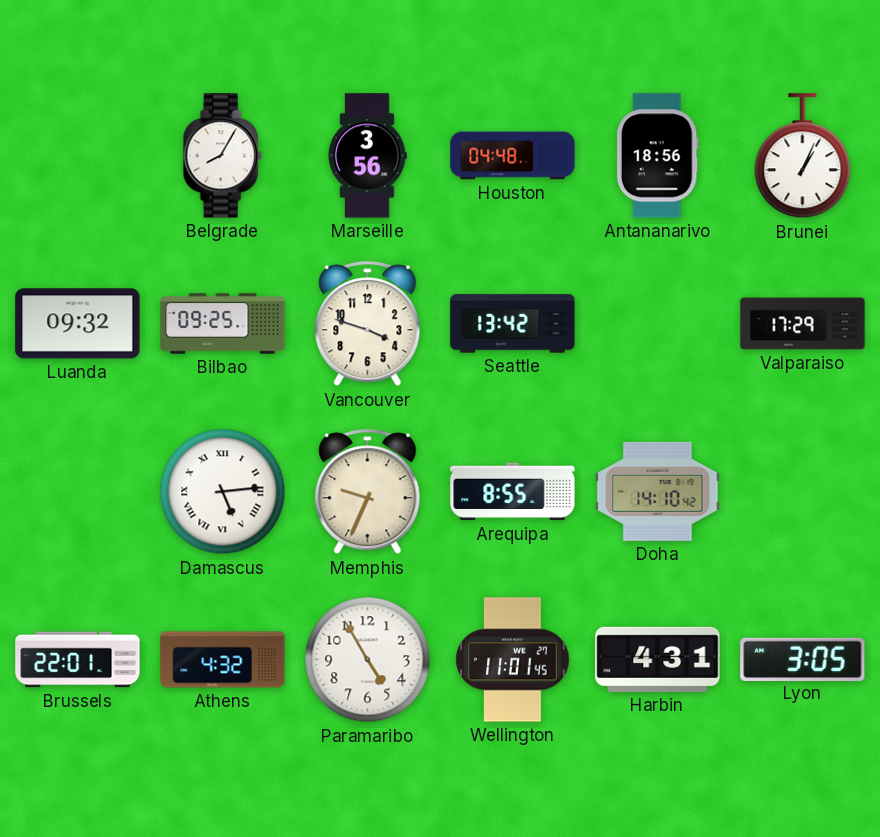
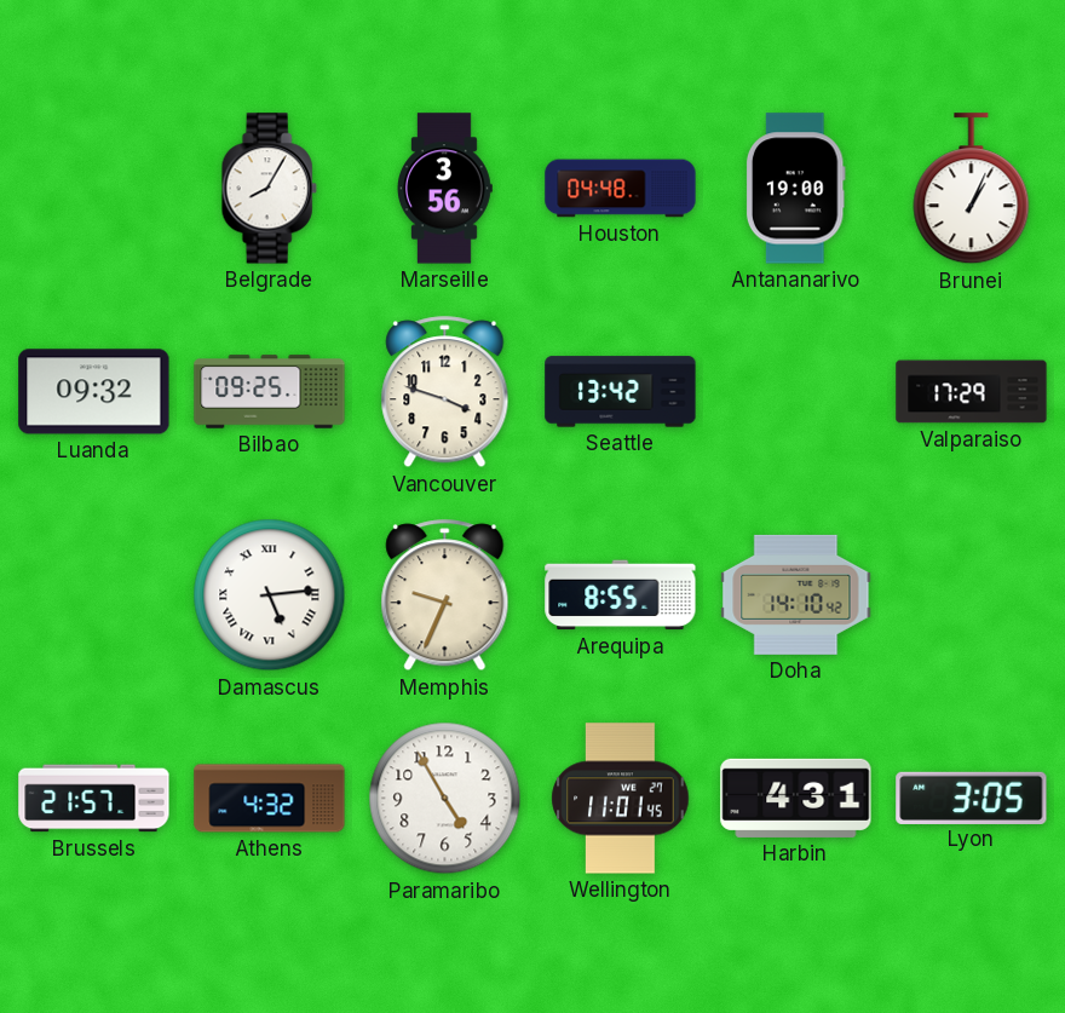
Antananarivo: 18:56 -> 19:00 (795, 189)
Brussels: 22:01 -> 21:57 (94, 799)
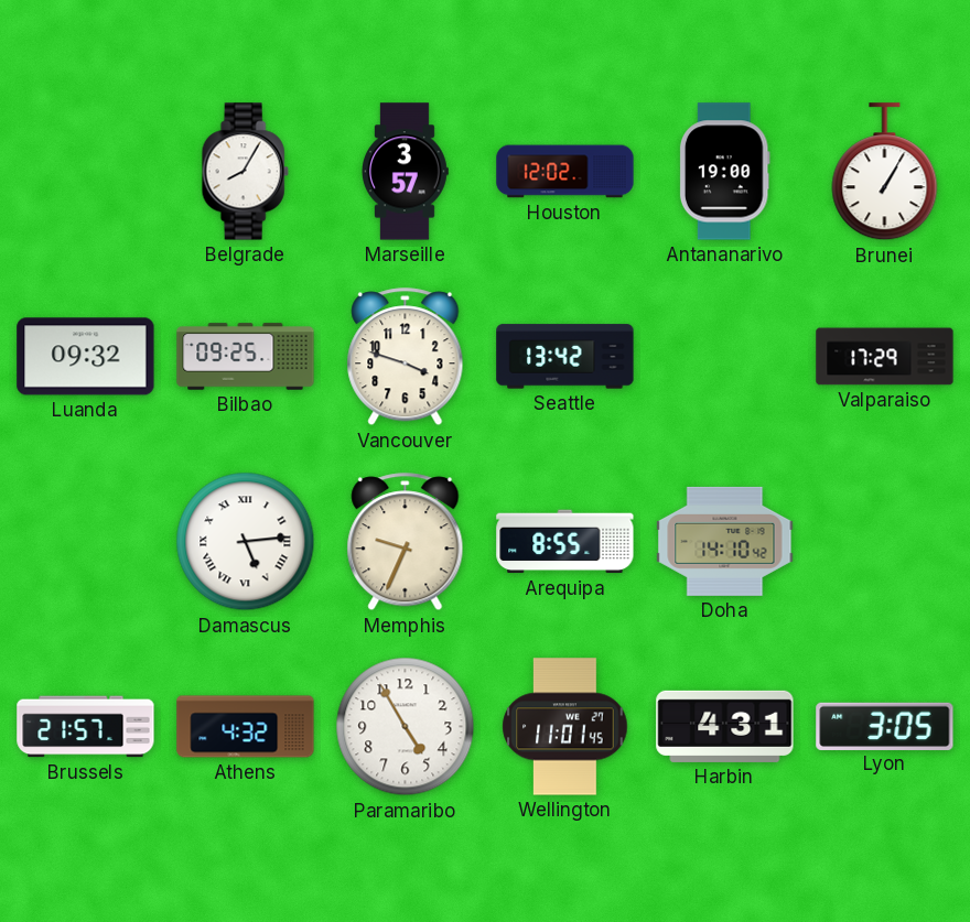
Marseille: 3:56 -> 3:57 (406, 172)
Houston: 04:48 -> 12:02 (565, 172)
Brunei: 1:04 -> 1:05 (885, 172)
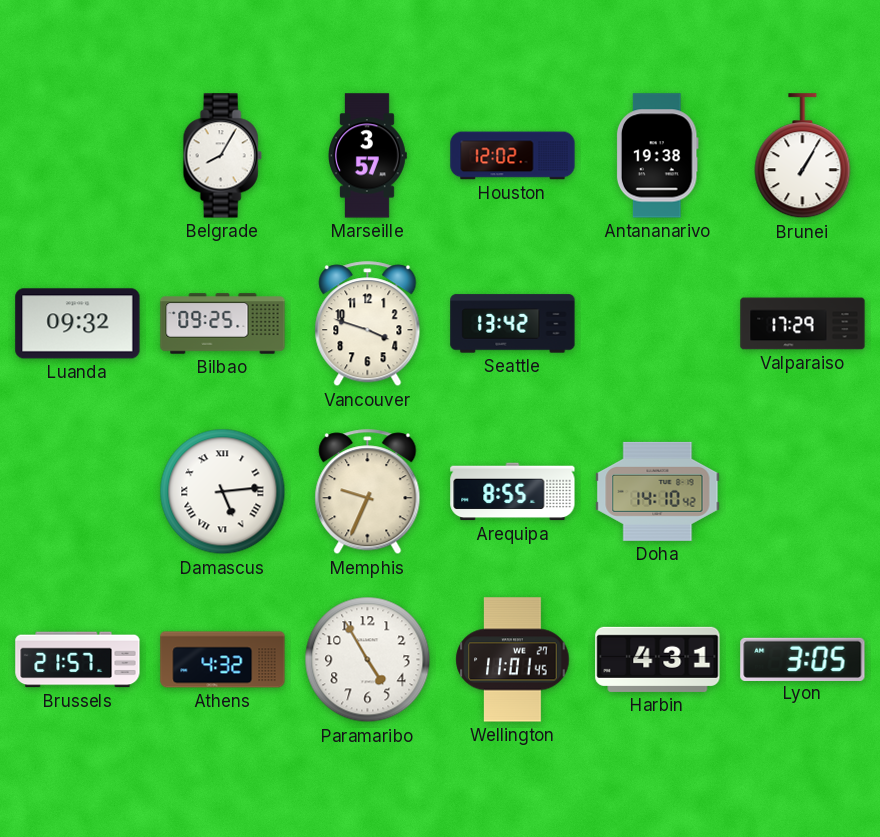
Antananarivo: 19:00 -> 19:38 (657, 156)
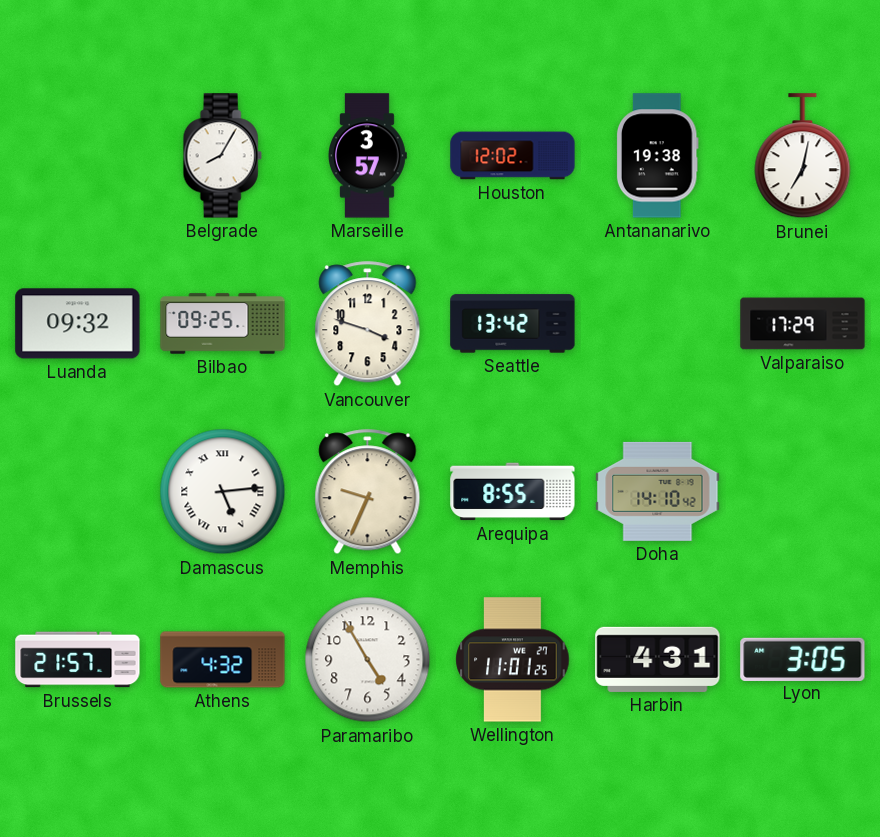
Brunei: 1:05 -> 7:02 (803, 156)
Wellington: 11:01:45 -> 11:01:25 (513, 660)
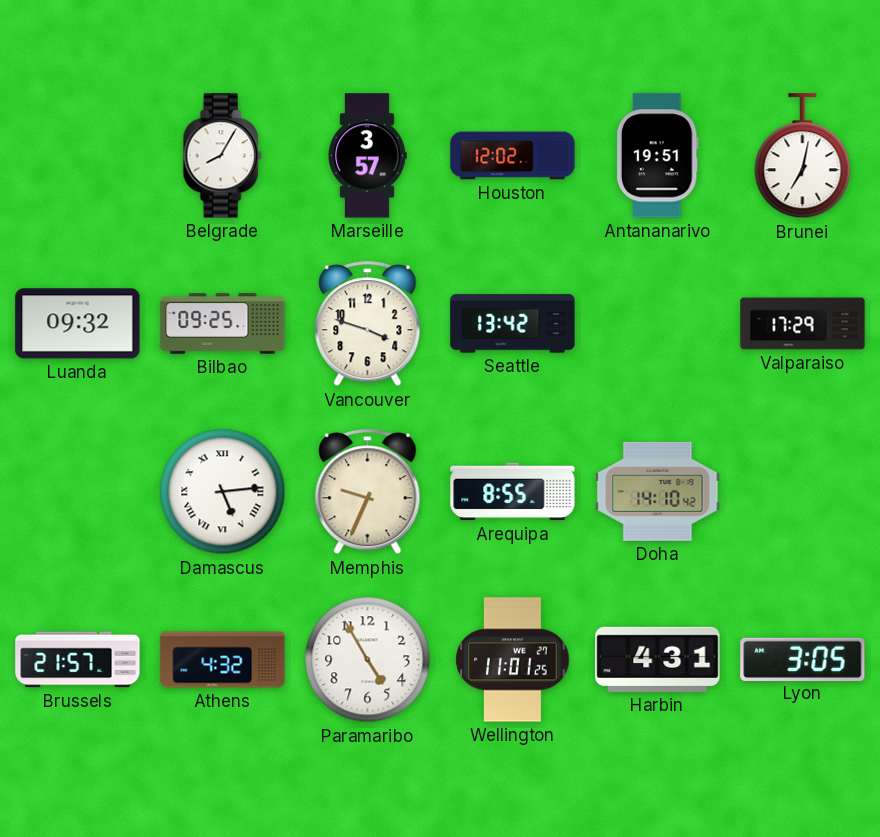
Antananarivo: 19:38 -> 19:51 (657, 156)
